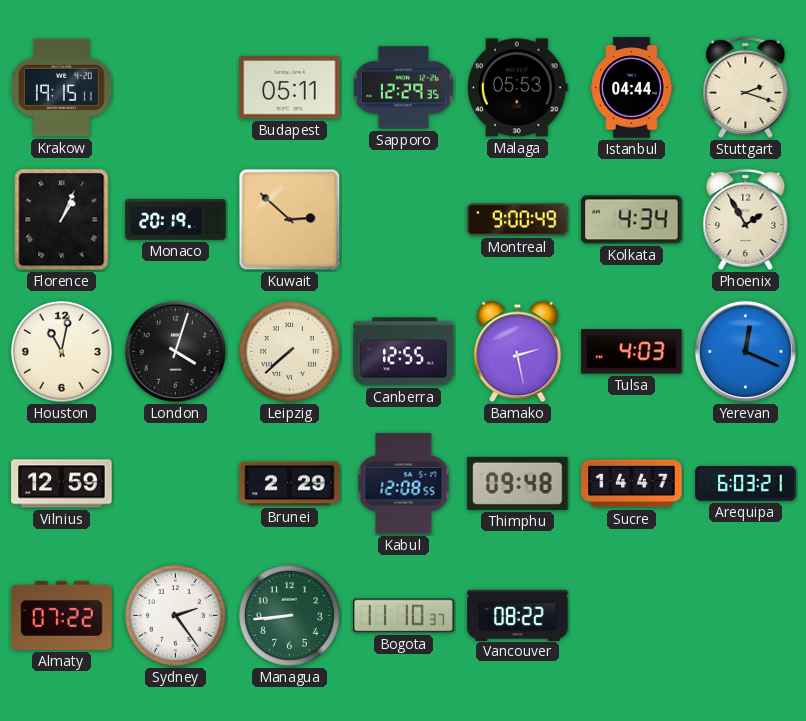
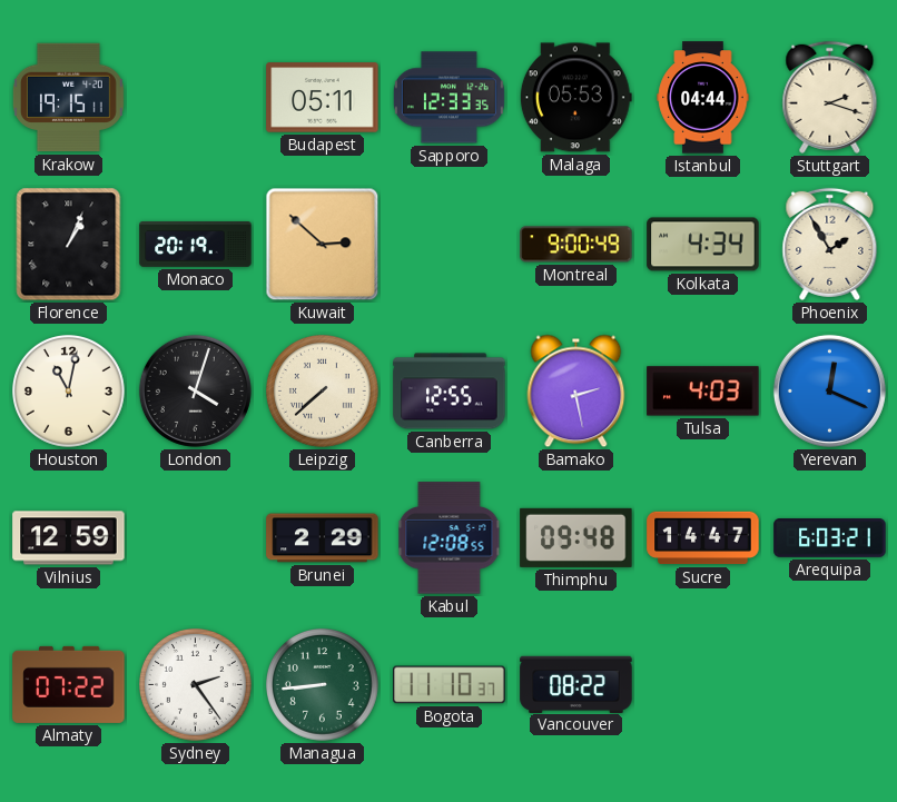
Sapporo: 12:29 -> 12:33 (448, 98)
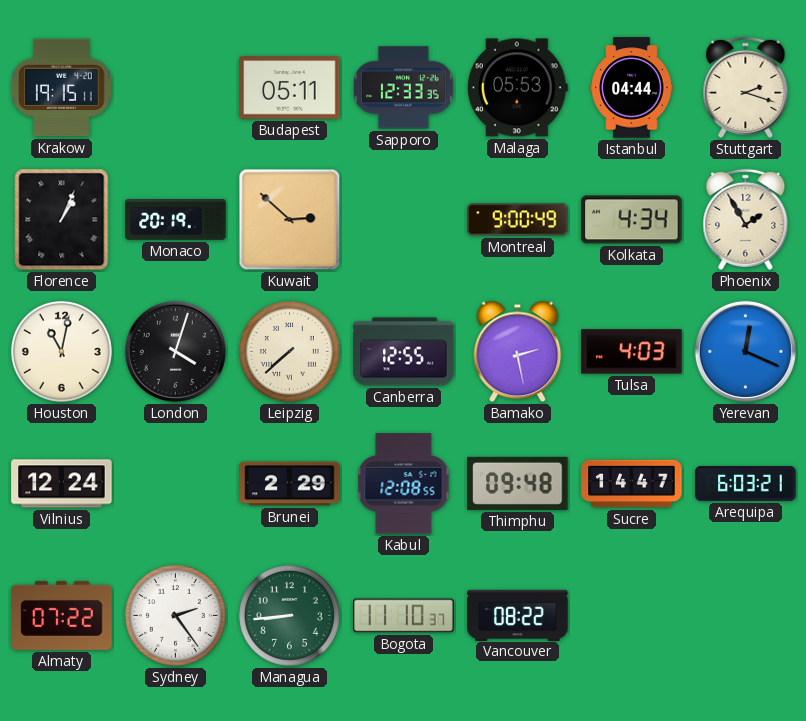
Vilnius: 12:59 -> 12:24 (62, 484)
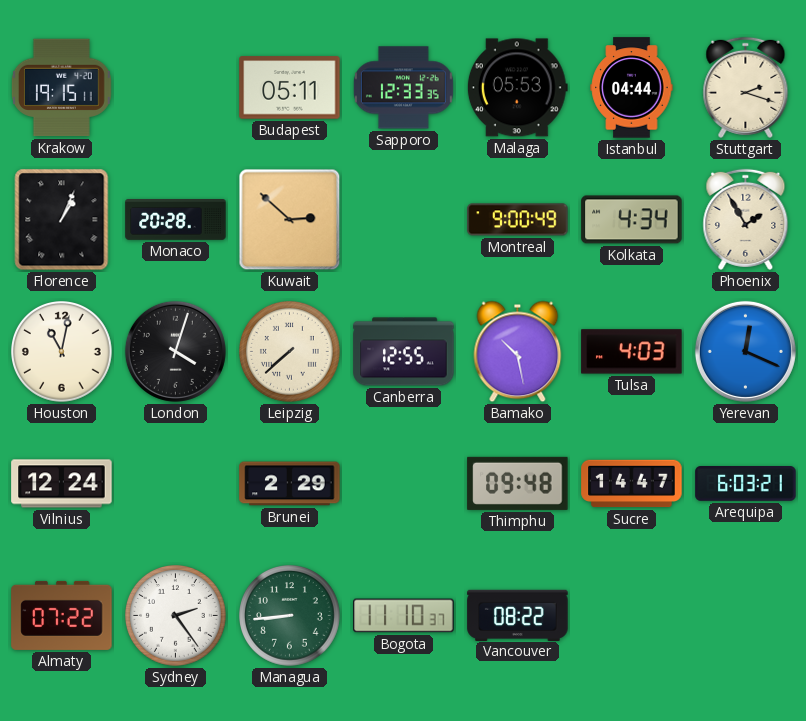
Monaco: 20:19 -> 20:28 (176, 220)
Bamako: 2:28 -> 10:28 (518, 352)
Kabul: 12:08 -> none (404, 484)
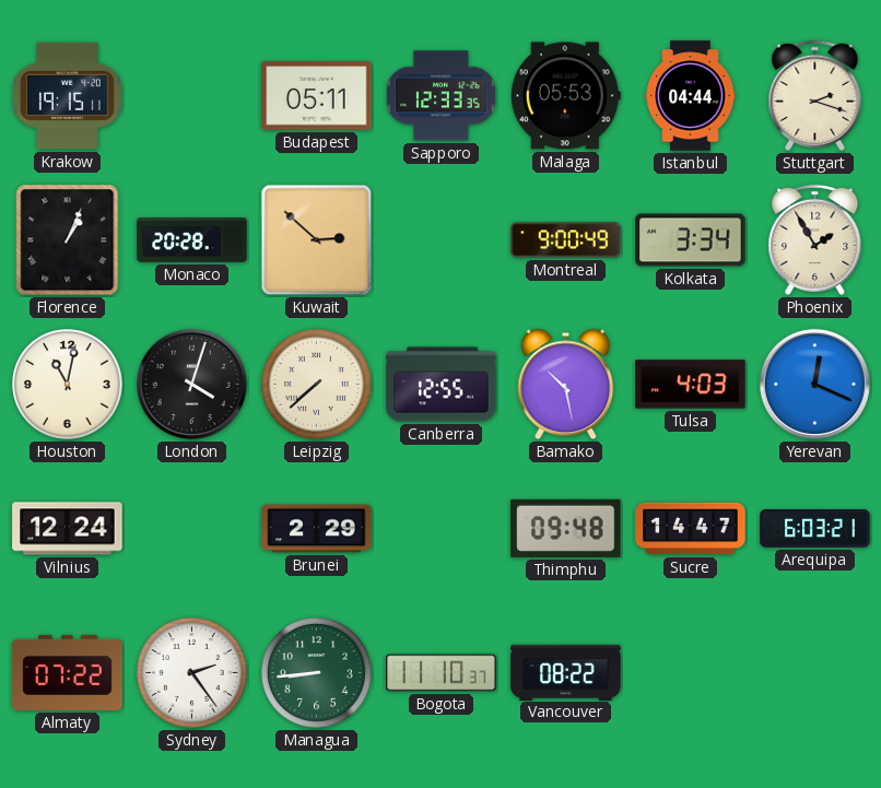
Kolkata: 4:34 -> 3:34 (691, 240)
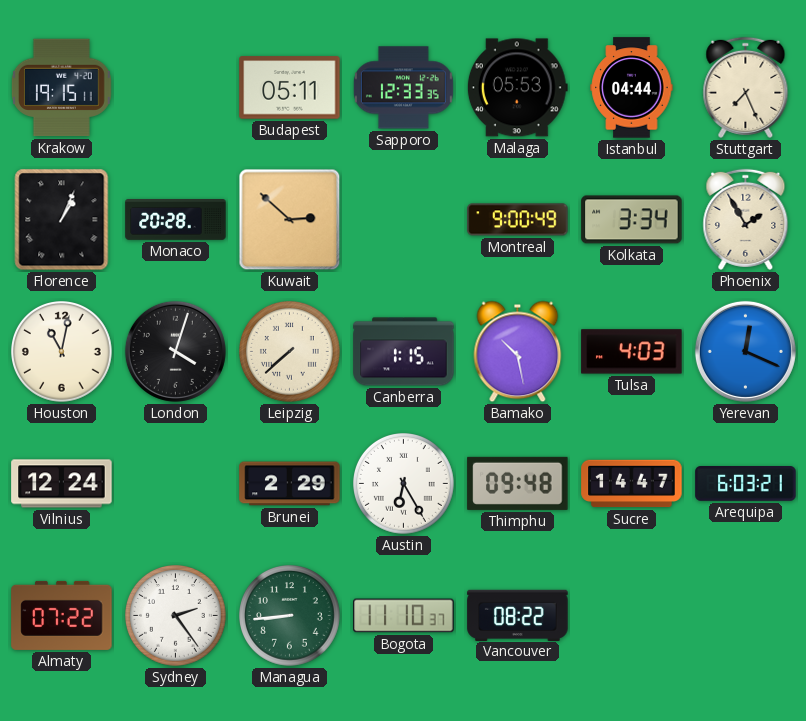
Stuttgart: 2:18 -> 7:26 (746, 87)
Canberra: 12:55 -> 1:15 (404, 352)
Austin: none -> 6:25 (404, 484)
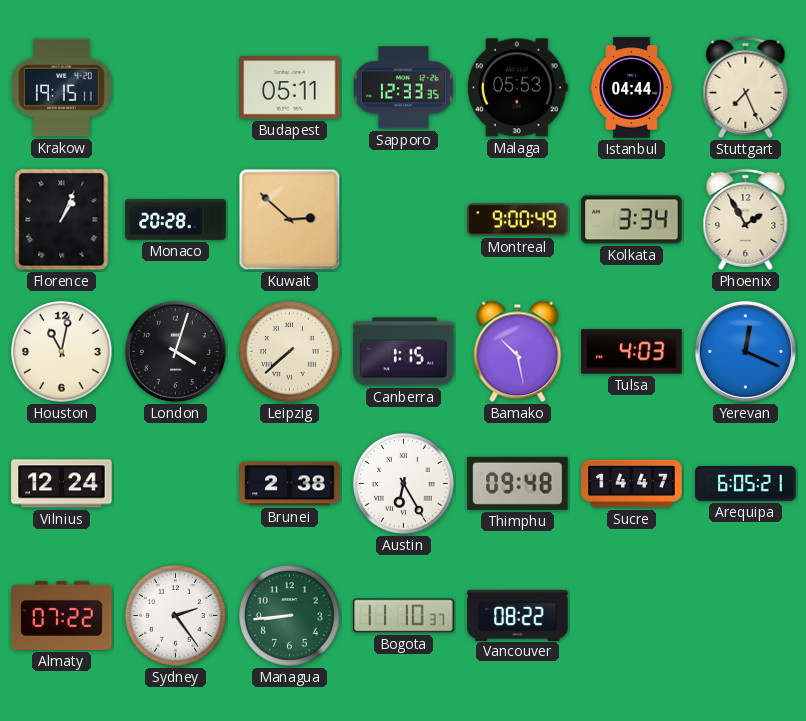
Brunei: 2:29 -> 2:38 (290, 484)
Arequipa: 6:03 -> 6:05 (746, 484)
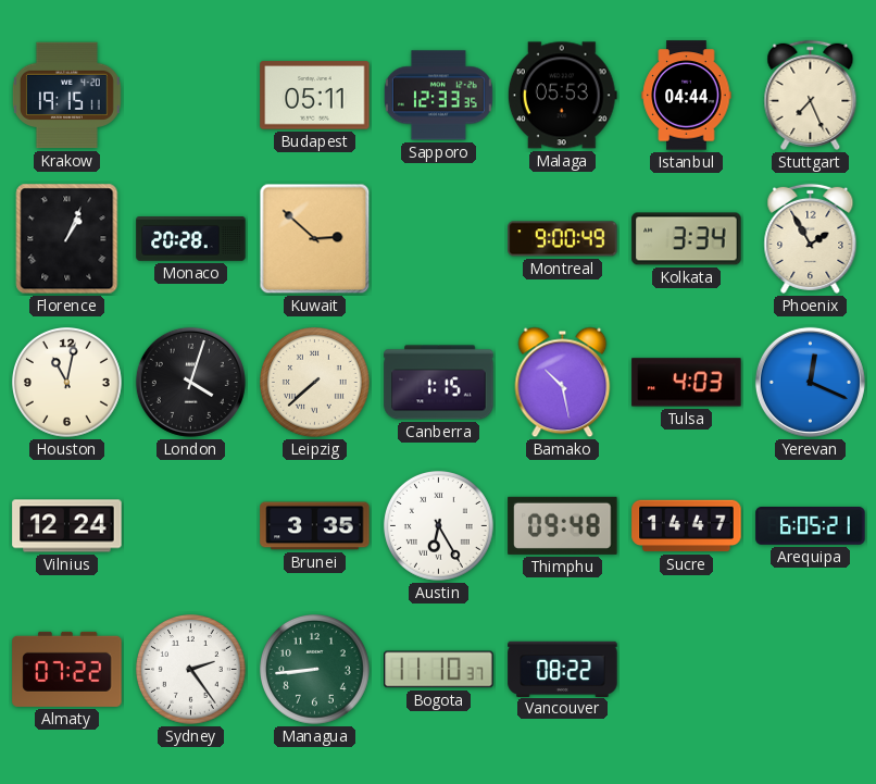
Brunei: 2:38 -> 3:35 (315, 526)
